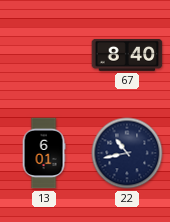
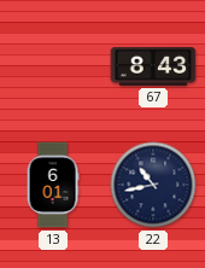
67: 8:40 -> 8:43 (153, 66)
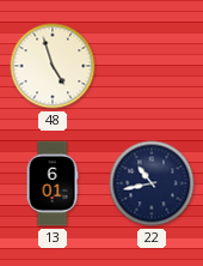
48: none -> 4:57 (53, 66)
67: 8:43 -> none (153, 66)
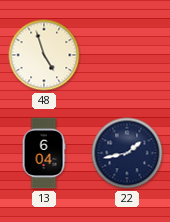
13: 6:01 -> 6:04 (44, 153)
22: 10:43 -> 1:43 (127, 153)
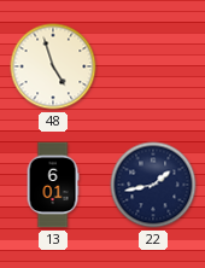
13: 6:04 -> 6:01 (53, 185)
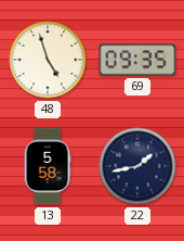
69: none -> 09:35 (137, 60)
13: 6:01 -> 5:58 (48, 166)
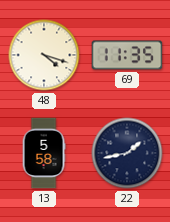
48: 4:57 -> 4:18 (44, 55)
69: 09:35 -> 11:35 (127, 55)
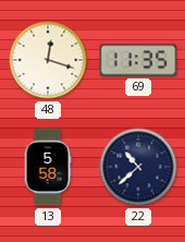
48: 4:18 -> 12:18 (48, 60)
22: 1:43 -> 10:38 (138, 167)
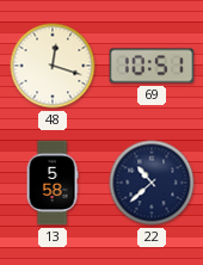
69: 11:35 -> 10:51 (152, 66)
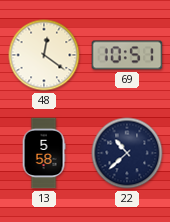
48: 12:18 -> 12:21 (44, 55)
